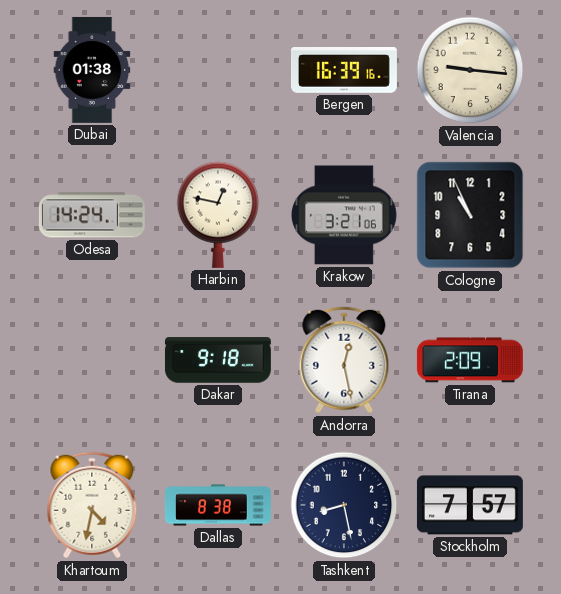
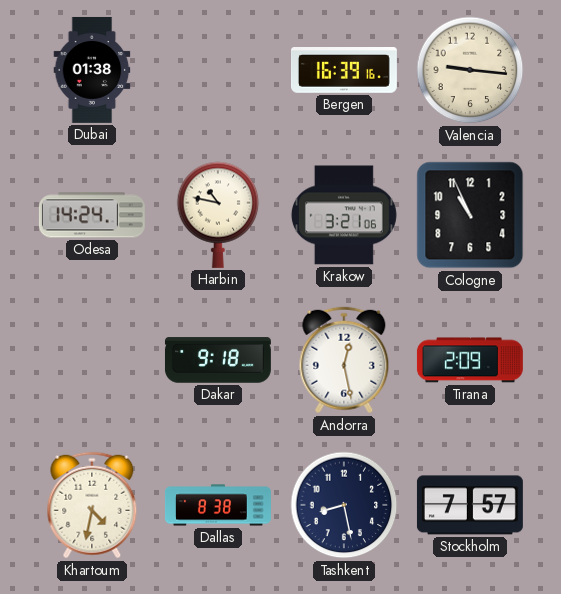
Harbin: 12:47 -> 10:47 (218, 215)
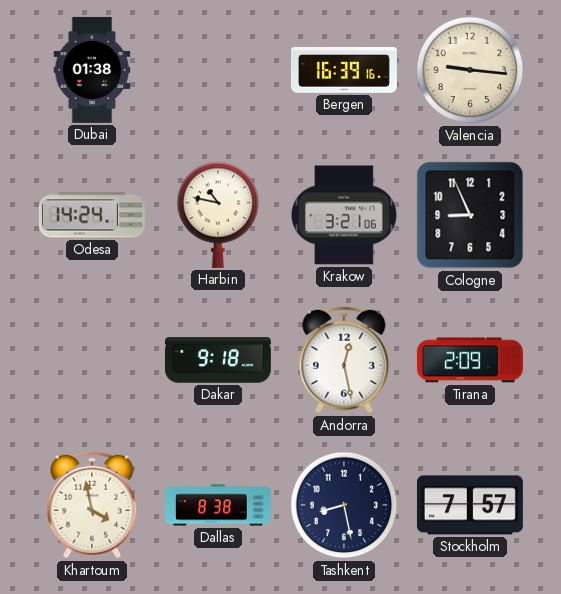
Cologne: 10:56 -> 8:56 (470, 215)
Khartoum: 4:32 -> 3:58 (92, 505)
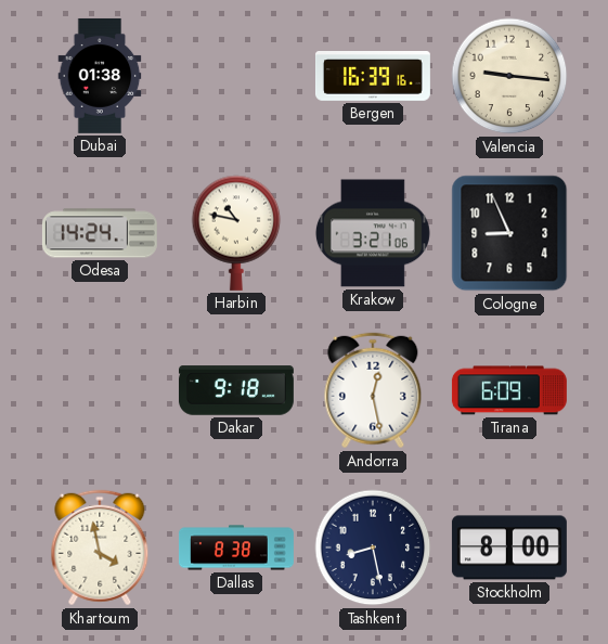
Tirana: 2:09 -> 6:09 (509, 390)
Stockholm: 7:57 -> 8:00 (509, 548)
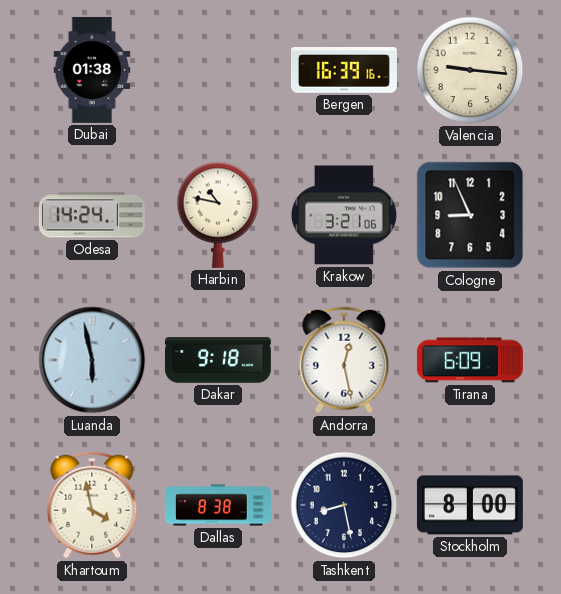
Luanda: none -> 5:58 (92, 360)
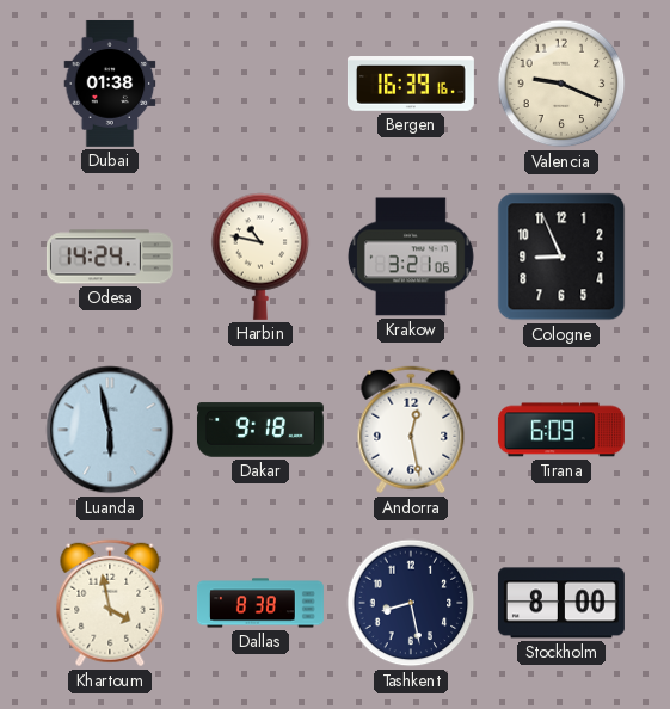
Valencia: 9:16 -> 9:19 (561, 84)
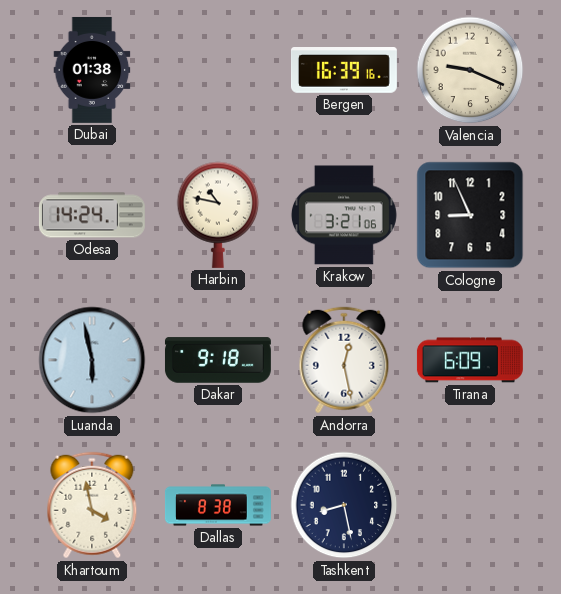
Stockholm: 8:00 -> none (561, 603)
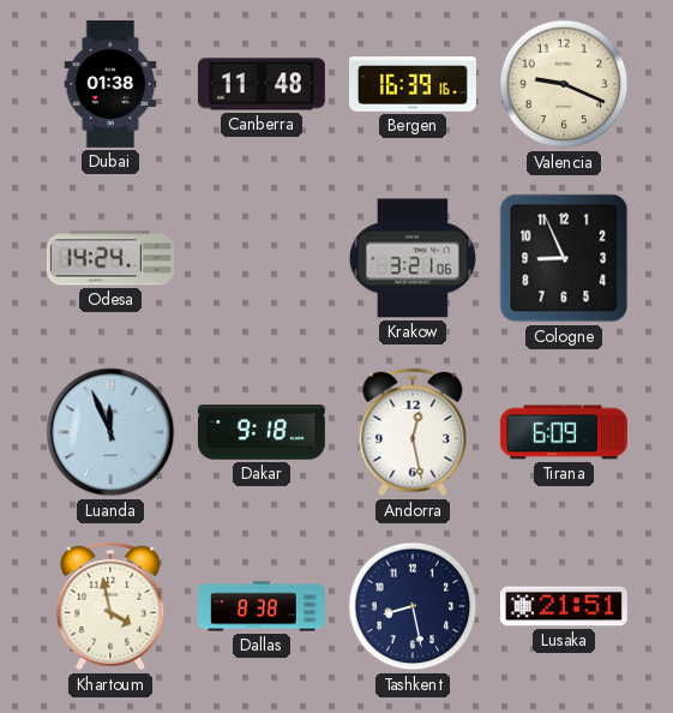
Canberra: none -> 11:48 (262, 84)
Harbin: 10:47 -> none (218, 215)
Luanda: 5:58 -> 11:56 (110, 432)
Lusaka: none -> 21:51 (564, 606)
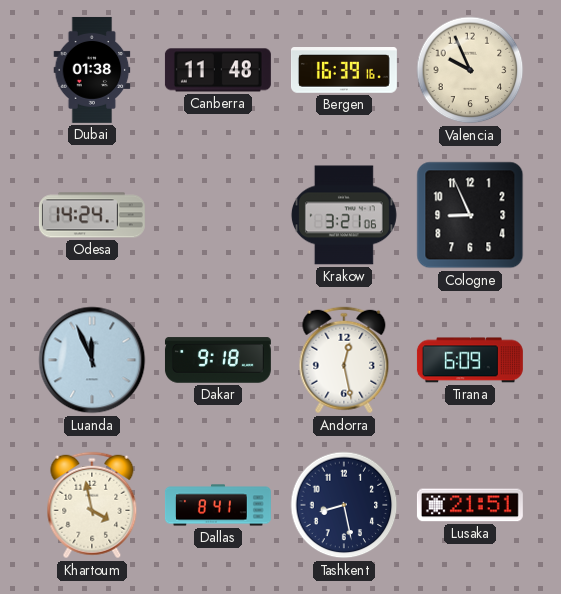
Valencia: 9:19 -> 9:56 (470, 70)
Dallas: 8:38 -> 8:41 (218, 505)
